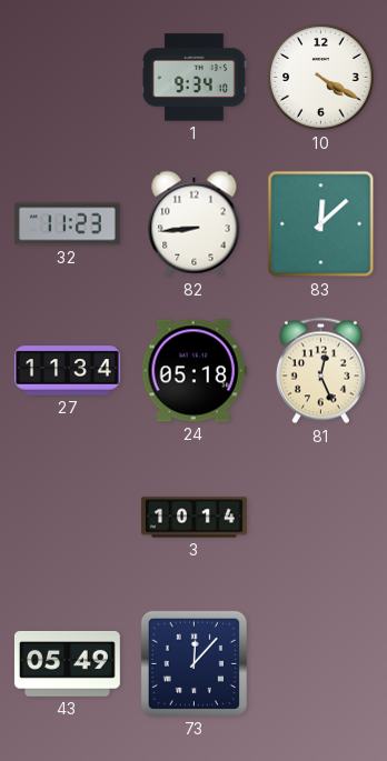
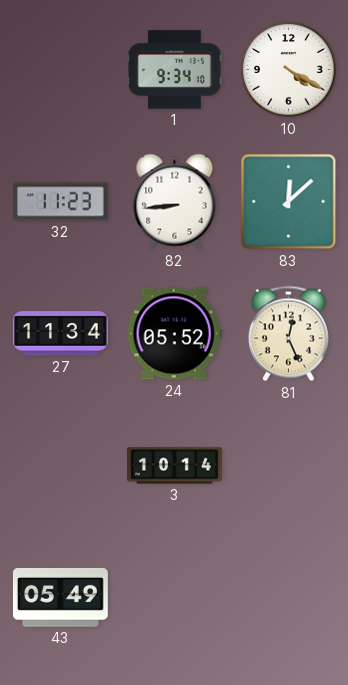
24: 05:18 -> 05:52 (174, 334)
73: 12:07 -> none (193, 663)
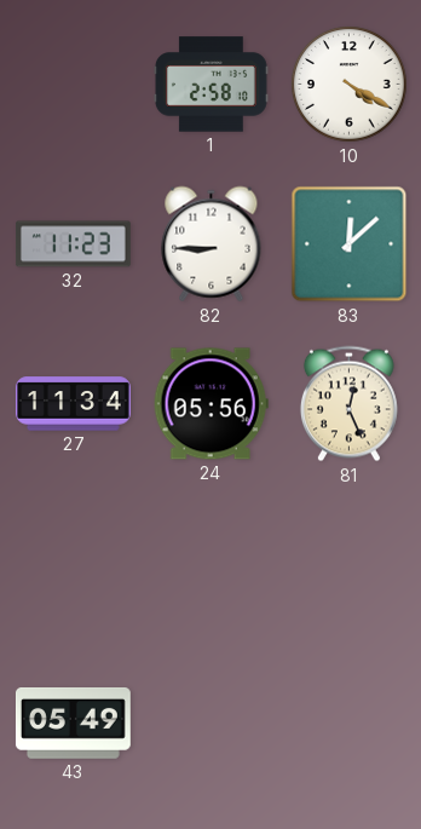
1: 9:34 -> 2:58 (211, 85)
82: 8:44 -> 8:45 (212, 244)
24: 05:52 -> 05:56 (211, 404)
3: 10:14 -> none (175, 466)
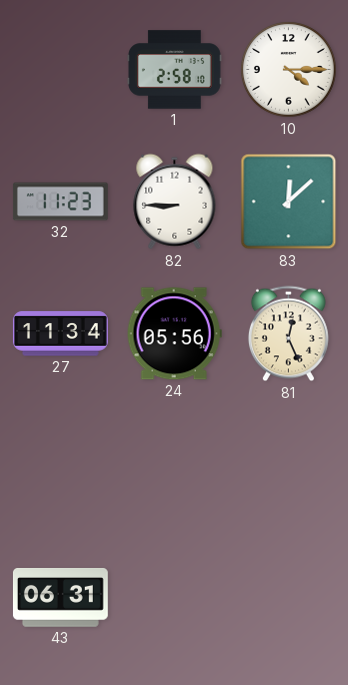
10: 4:20 -> 4:15 (289, 70)
43: 05:49 -> 06:31 (60, 598)
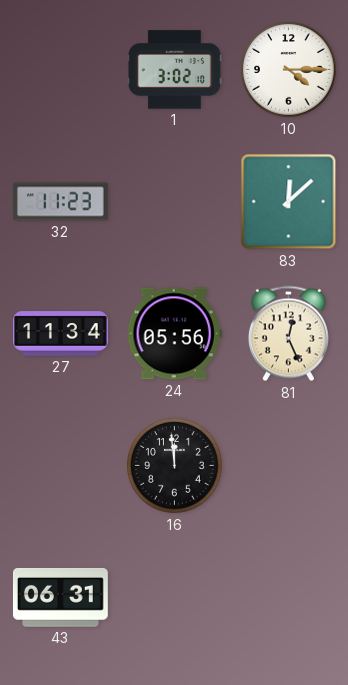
1: 2:58 -> 3:02 (174, 70)
82: 8:45 -> none (175, 202)
16: none -> 11:59 (175, 466)
